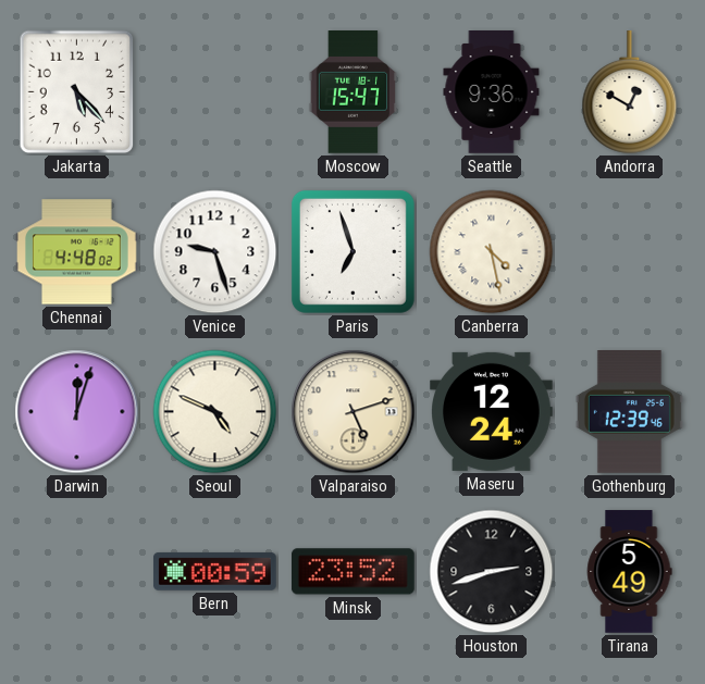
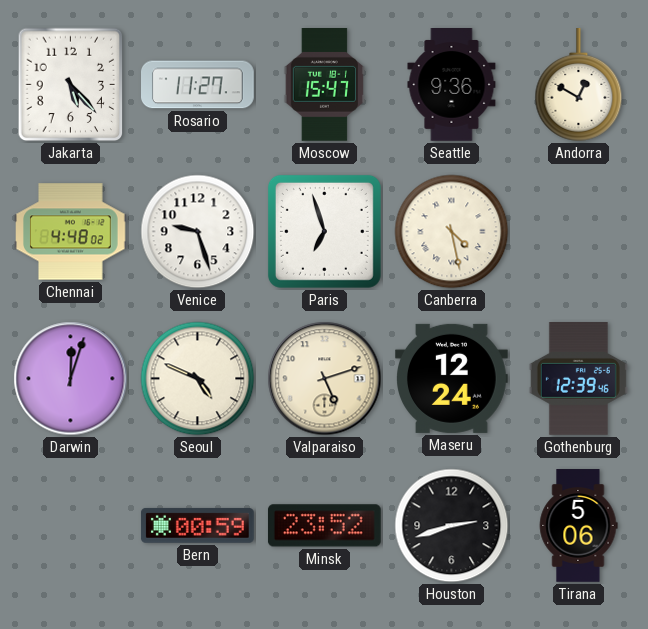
Rosario: none -> 11:27 (198, 85)
Tirana: 5:49 -> 5:06 (578, 526)
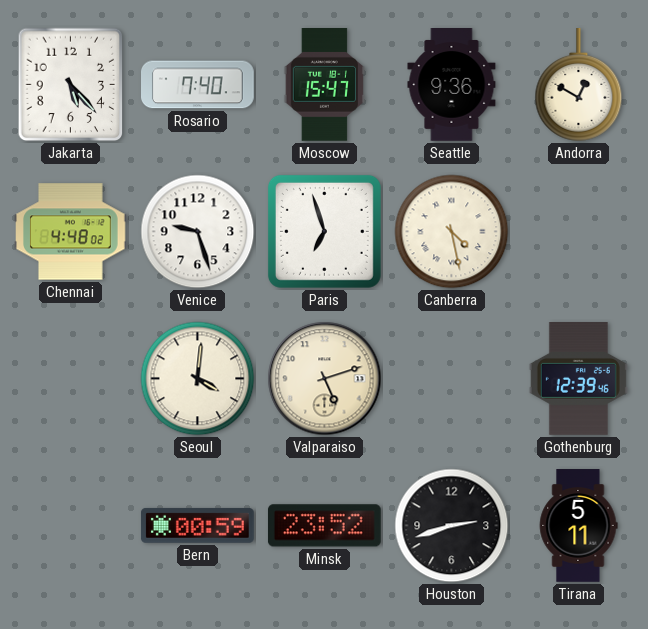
Rosario: 11:27 -> 7:40 (198, 85)
Darwin: 12:03 -> none (71, 379)
Seoul: 4:49 -> 4:01 (198, 379)
Maseru: 12:24 -> none (452, 378)
Tirana: 5:06 -> 5:11 (578, 526)
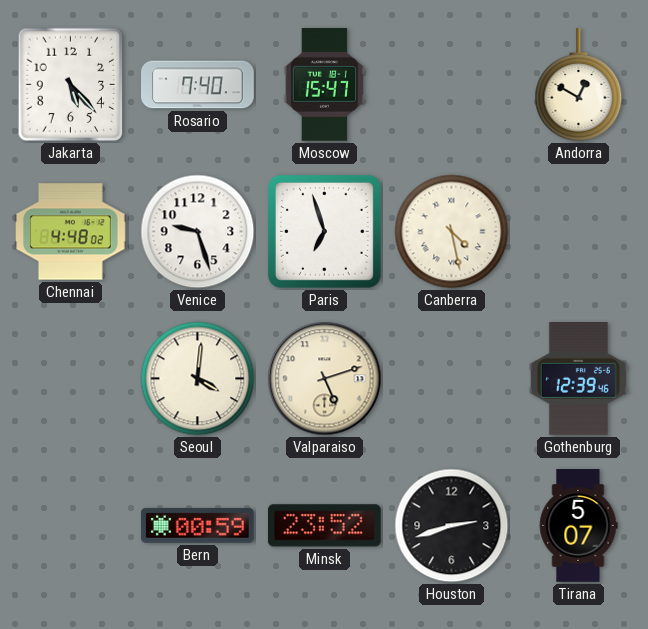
Seattle: 9:36 -> none (452, 85)
Tirana: 5:11 -> 5:07 (578, 526)
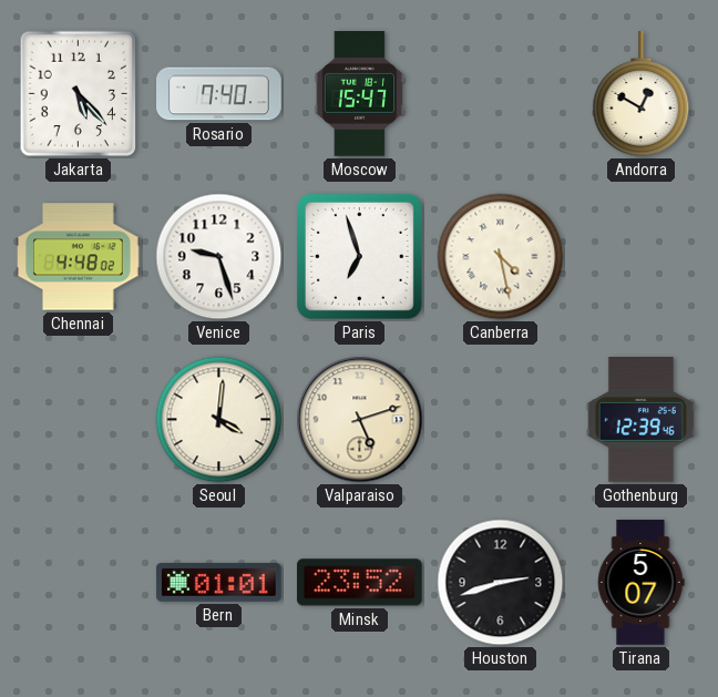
Bern: 00:59 -> 01:01 (219, 582)
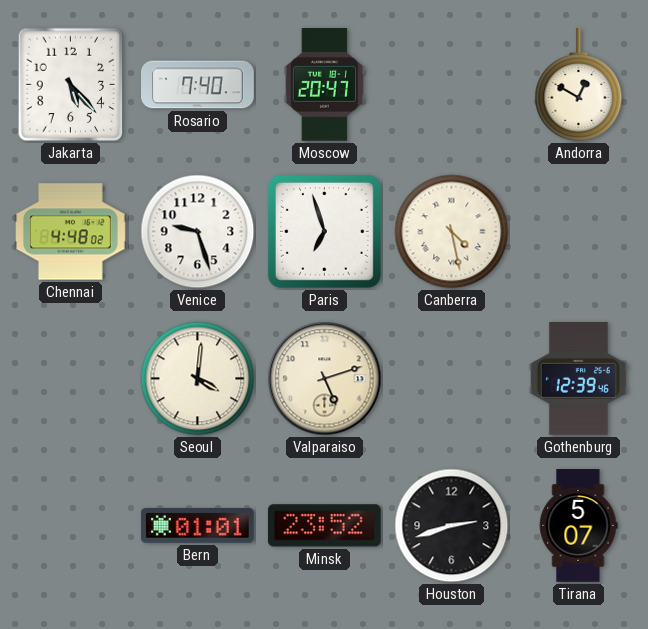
Moscow: 15:47 -> 20:47 (324, 85)
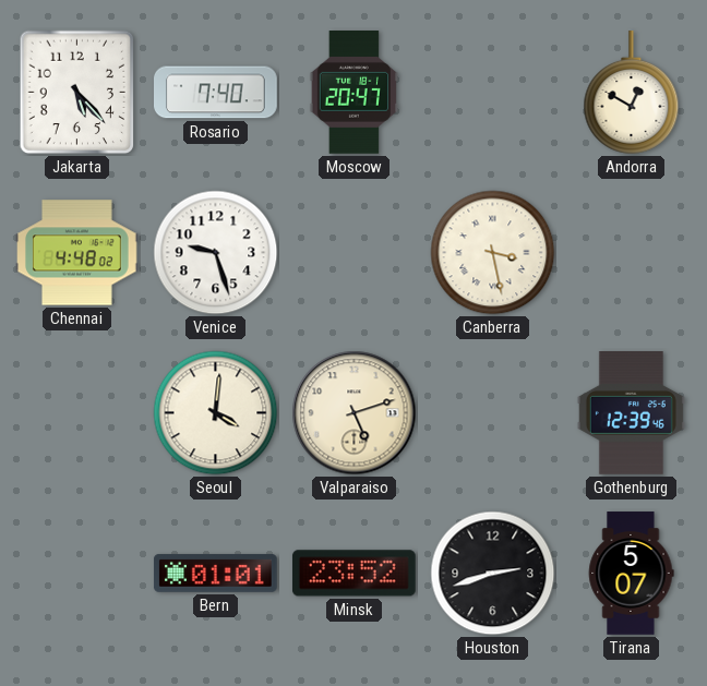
Paris: 6:57 -> none (324, 231)
Canberra: 4:28 -> 3:28 (493, 253)
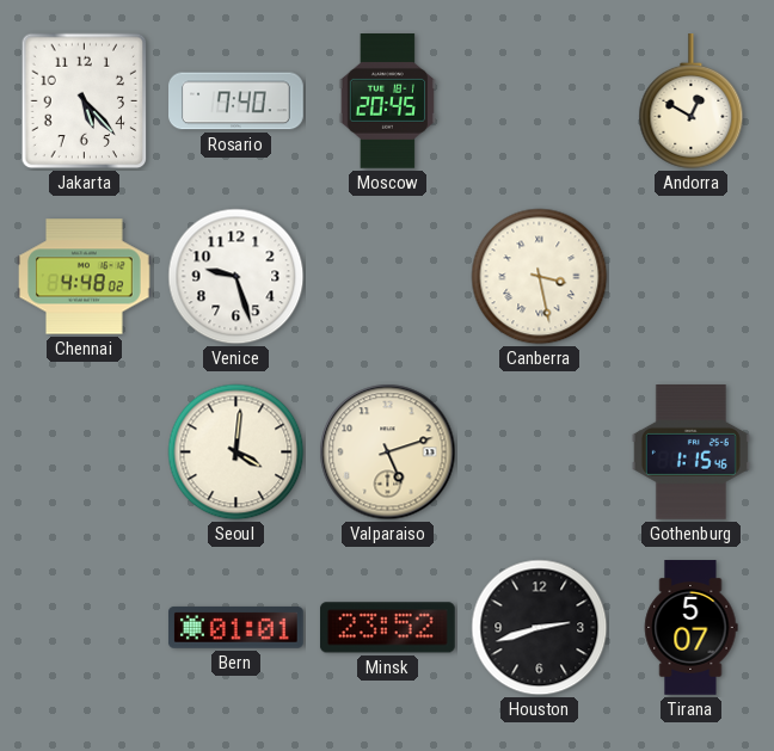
Moscow: 20:47 -> 20:45 (387, 101)
Gothenburg: 12:39 -> 1:15 (690, 453)
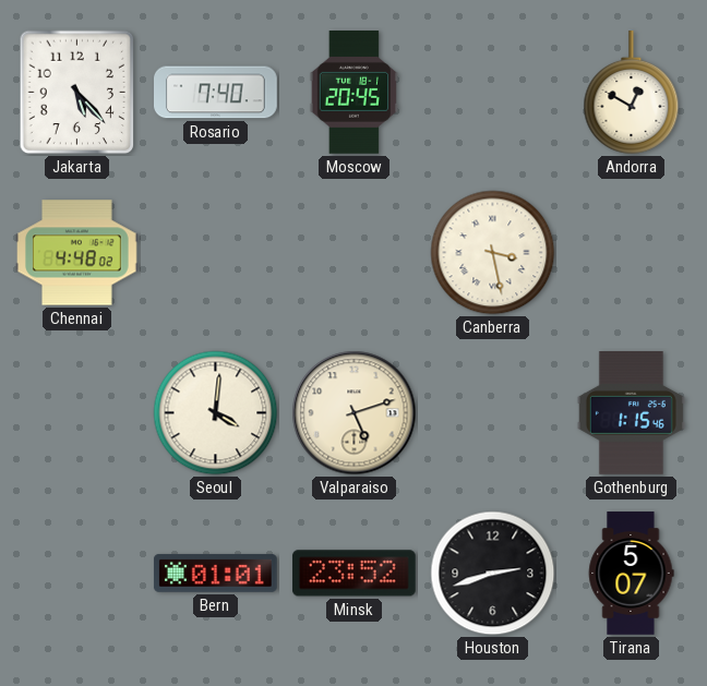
Venice: 9:27 -> none (236, 277)
